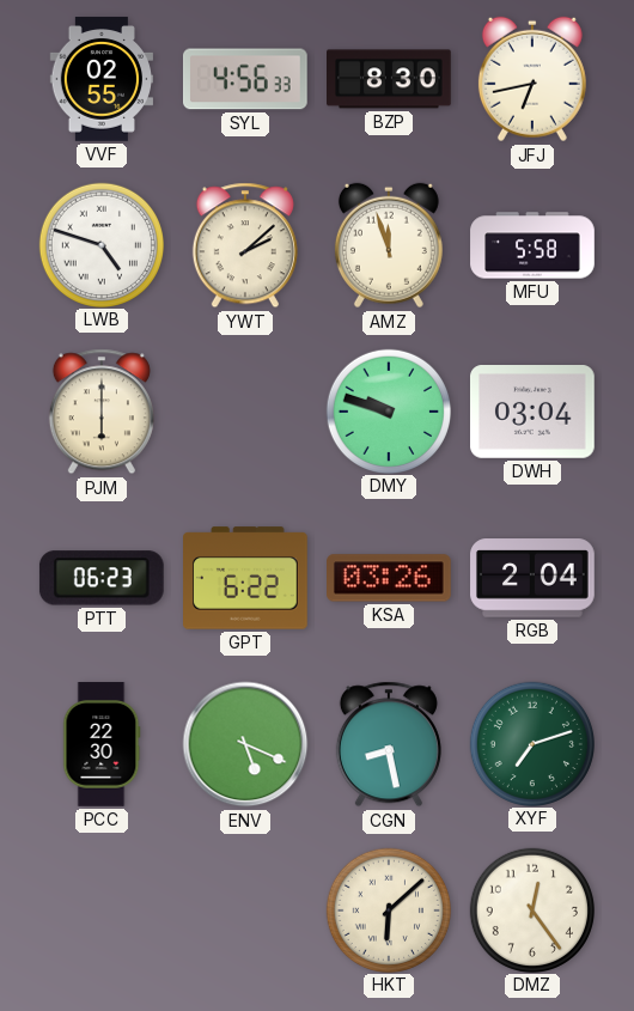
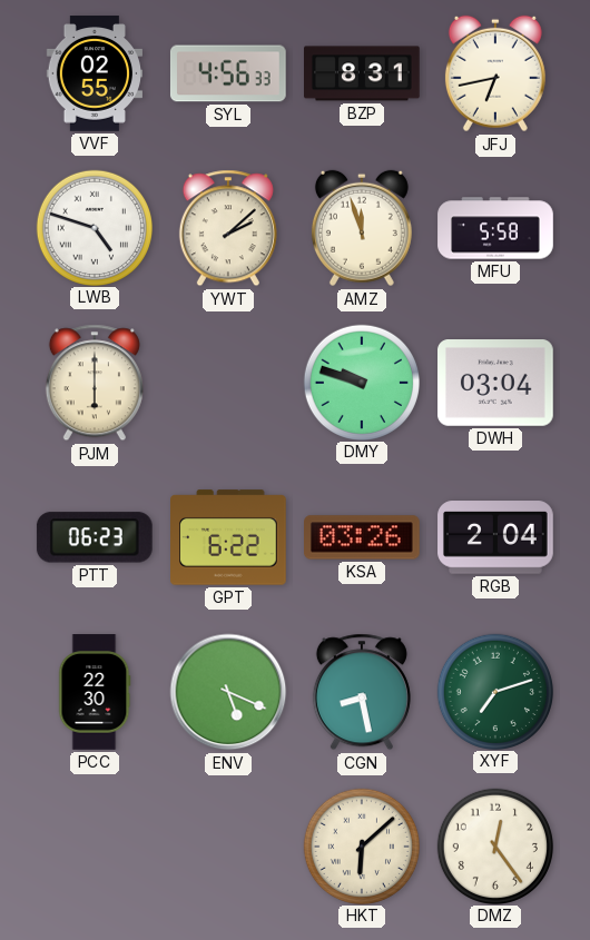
BZP: 8:30 -> 8:31 (363, 73)
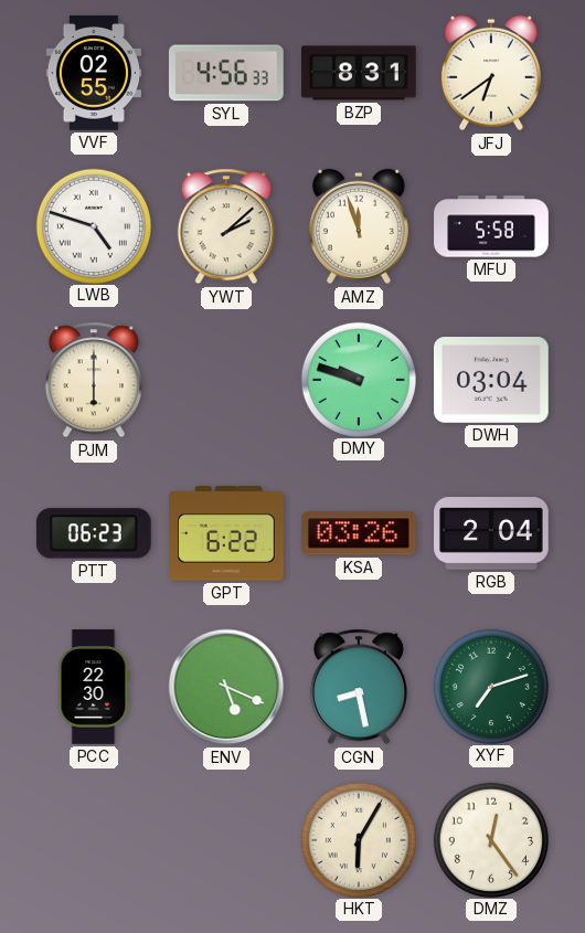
JFJ: 6:43 -> 6:39 (491, 73)
HKT: 6:08 -> 6:05 (358, 839)
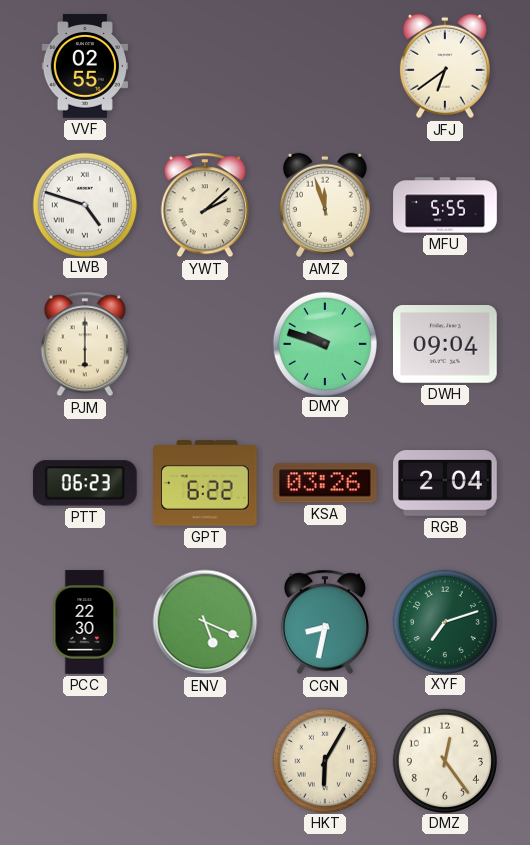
SYL: 4:56 -> none (226, 73)
BZP: 8:31 -> none (360, 73)
MFU: 5:58 -> 5:55 (445, 205)
DWH: 03:04 -> 09:04 (446, 345)
CGN: 8:28 -> 8:32 (325, 622)
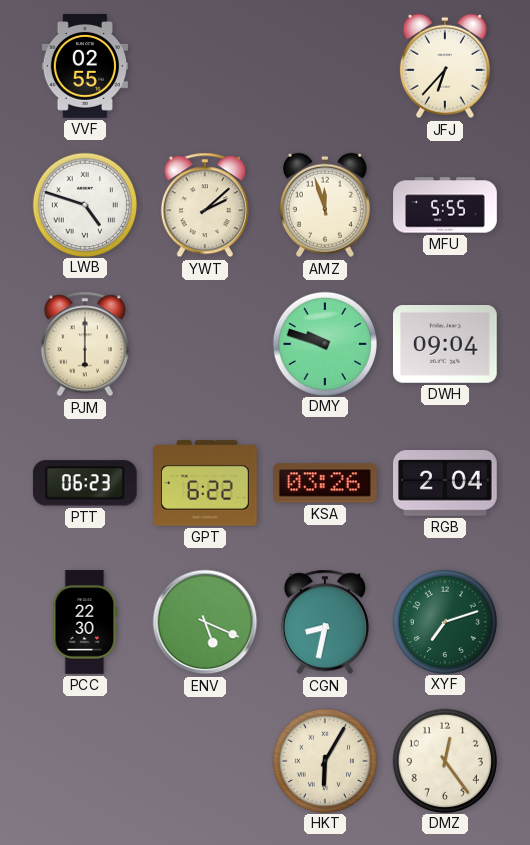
JFJ: 6:39 -> 6:37 (445, 66)
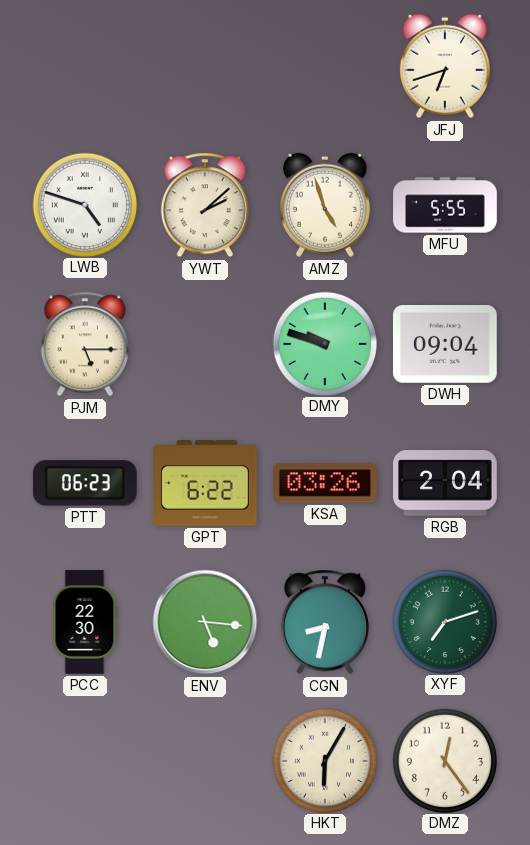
VVF: 02:55 -> none (84, 66)
JFJ: 6:37 -> 6:42 (445, 66)
AMZ: 11:57 -> 4:57 (325, 205)
PJM: 6:00 -> 5:15 (85, 344)
ENV: 5:19 -> 5:16 (205, 622)
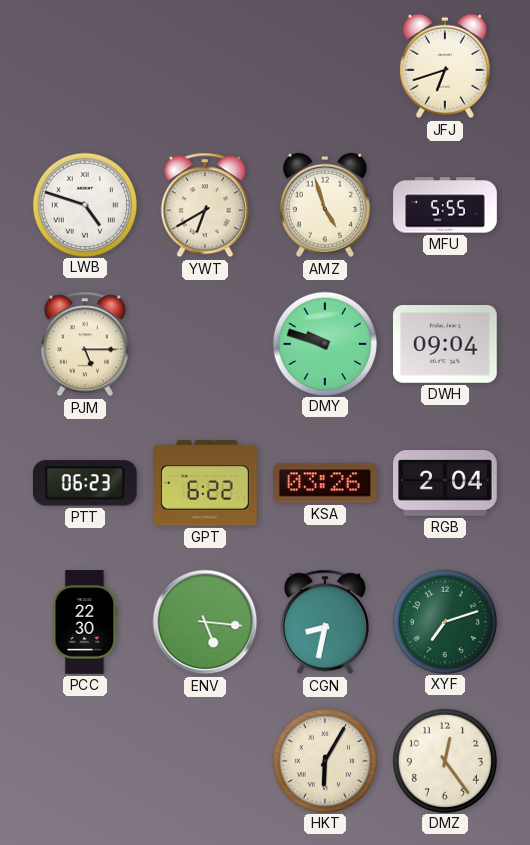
YWT: 2:08 -> 6:40 (205, 205)
